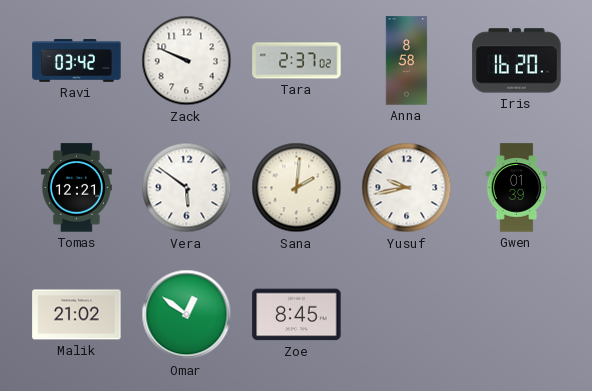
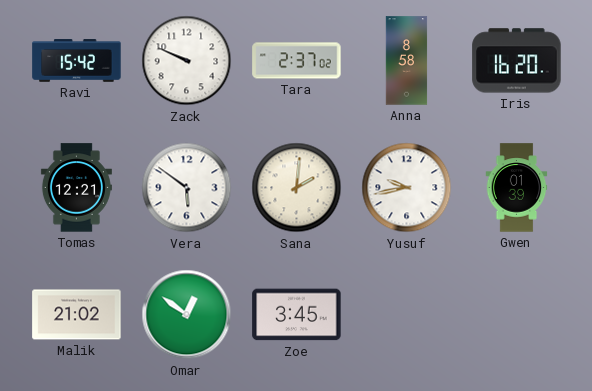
Ravi: 03:42 -> 15:42 (77, 61)
Zoe: 8:45 -> 3:45 (297, 315)
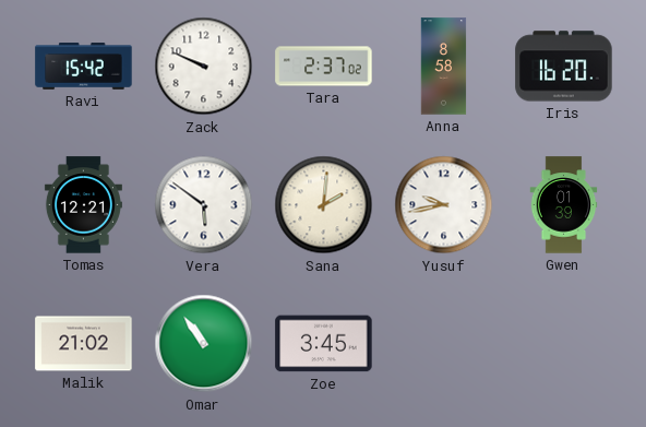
Omar: 12:51 -> 10:54 (204, 344)
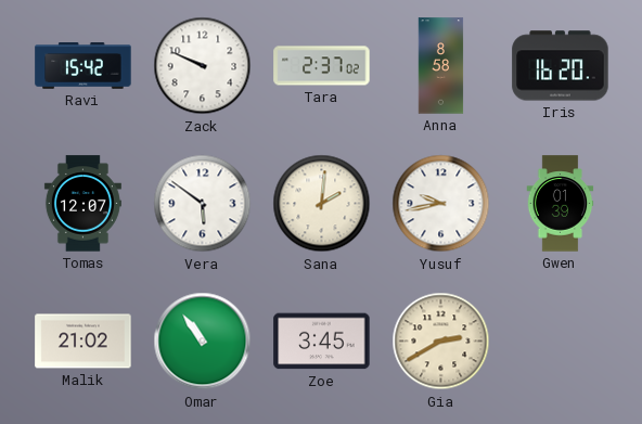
Tomas: 12:21 -> 12:07 (82, 204)
Gia: none -> 2:40 (441, 342)
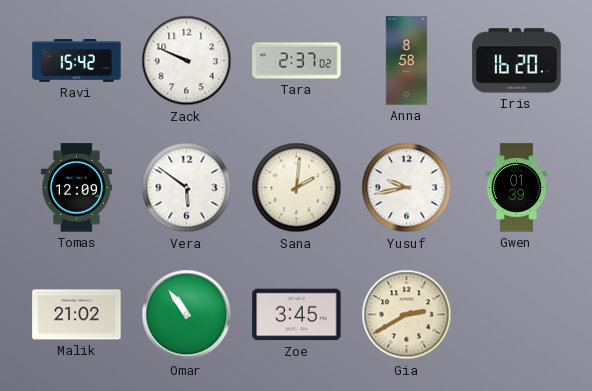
Tomas: 12:07 -> 12:09 (76, 188)
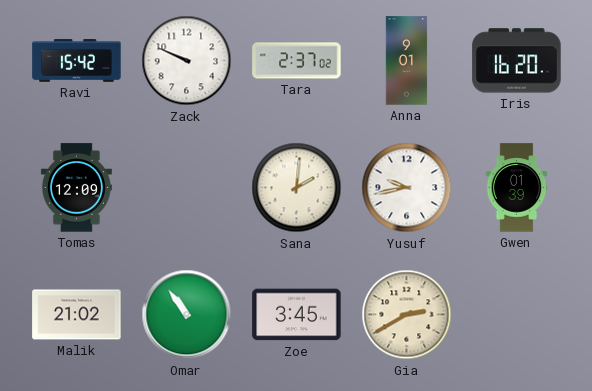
Anna: 8:58 -> 9:01 (407, 61)
Vera: 5:51 -> none (187, 188)
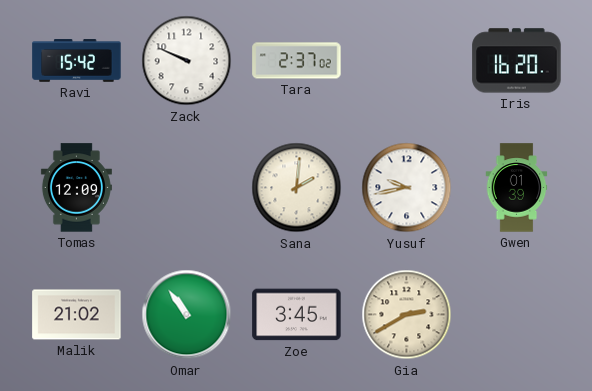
Anna: 9:01 -> none (407, 61)
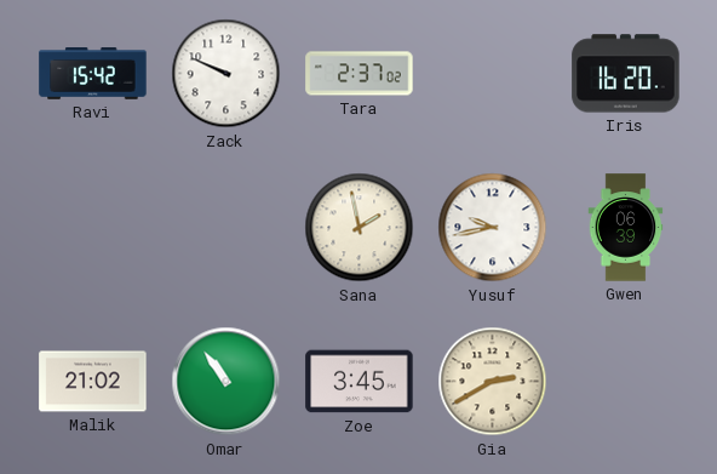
Tomas: 12:09 -> none (76, 188)
Sana: 2:01 -> 1:58 (360, 228)
Gwen: 01:39 -> 06:39 (626, 228)
